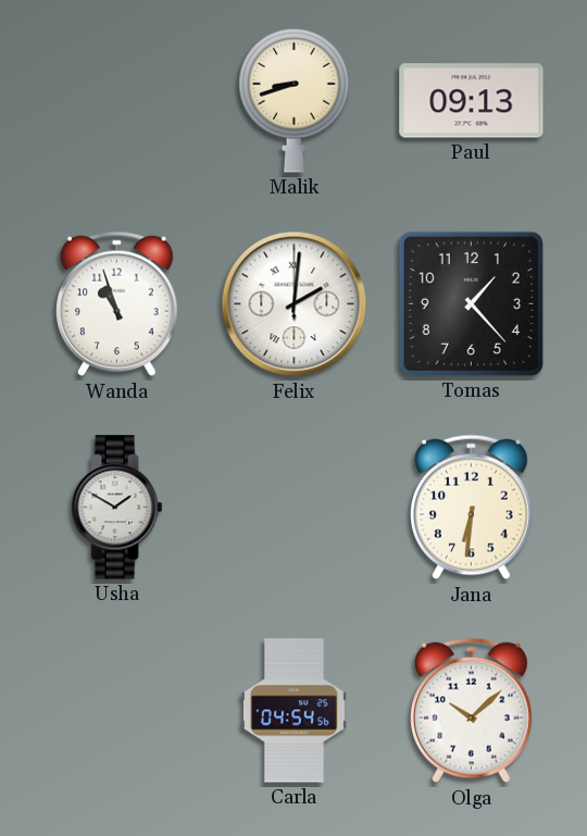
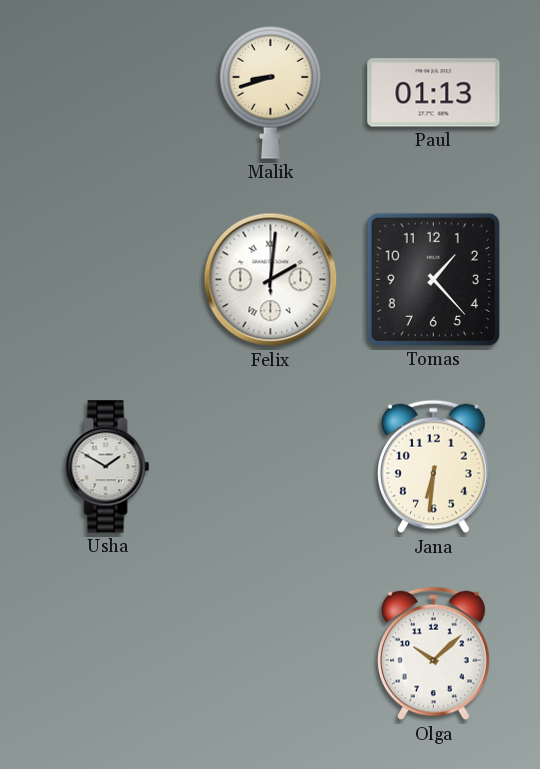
Paul: 09:13 -> 01:13 (434, 93)
Wanda: 10:57 -> none (117, 304)
Carla: 04:54 -> none (293, 711)
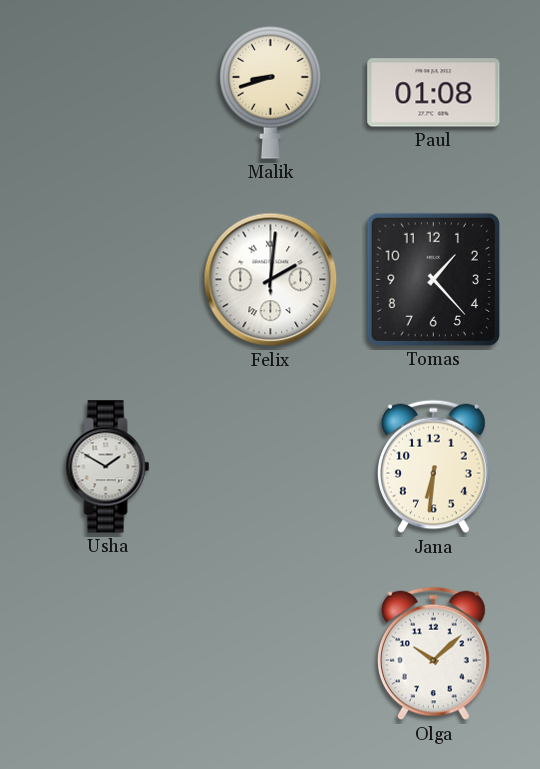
Paul: 01:13 -> 01:08 (434, 93)
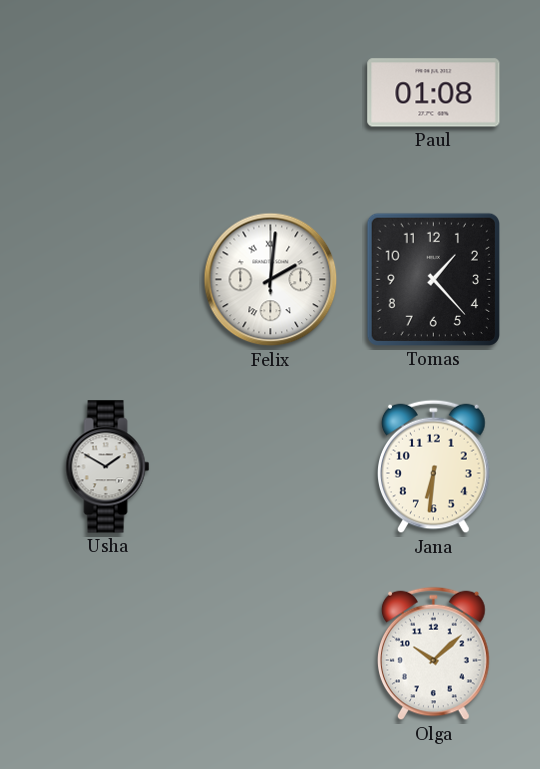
Malik: 8:42 -> none (271, 92)
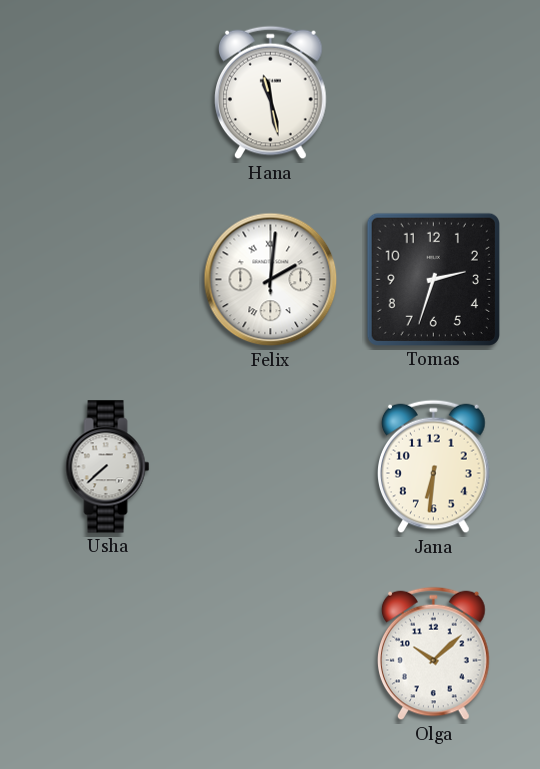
Hana: none -> 11:28 (271, 93)
Paul: 01:08 -> none (434, 93)
Tomas: 1:23 -> 2:33 (433, 279)
Usha: 1:50 -> 7:38 (108, 467)
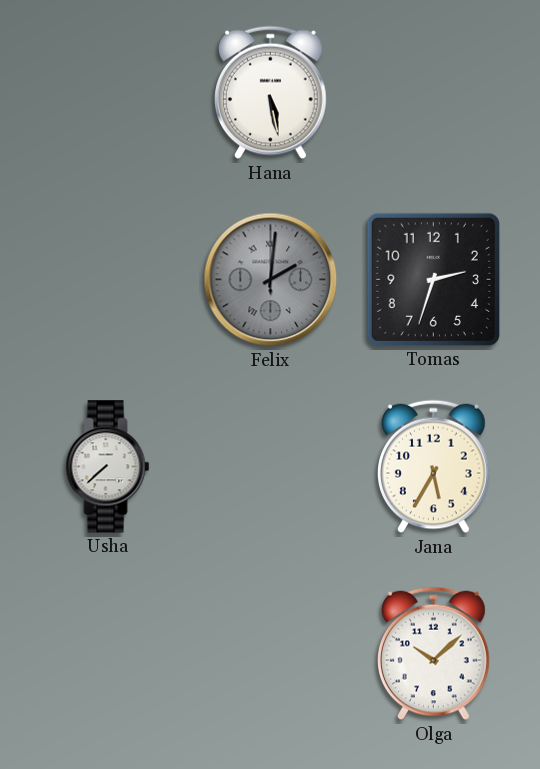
Hana: 11:28 -> 5:28 (271, 93)
Felix dial: white -> grey (271, 280)
Jana: 6:31 -> 5:35 (434, 467)
